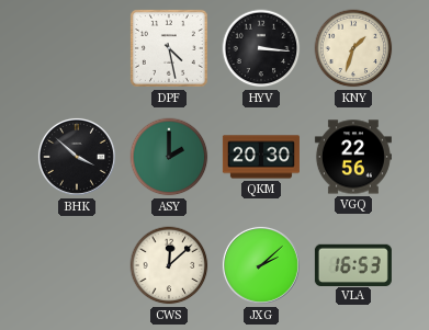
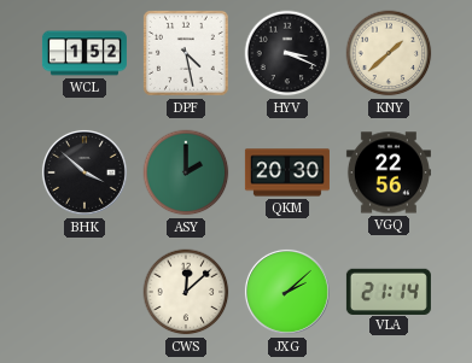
WCL: none -> 1:52 (85, 53)
HYV: 3:16 -> 3:19 (287, 53)
KNY: 1:33 -> 1:38 (389, 53)
VLA: 16:53 -> 21:14 (389, 291)
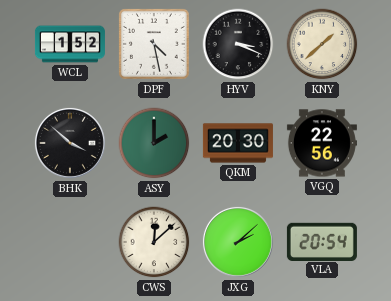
VLA: 21:14 -> 20:54 (322, 241)
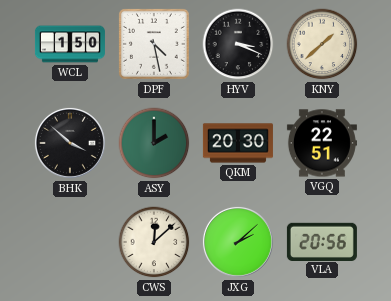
WCL: 1:52 -> 1:50 (70, 44)
VGQ: 22:56 -> 22:51 (322, 143)
VLA: 20:54 -> 20:56 (322, 241)
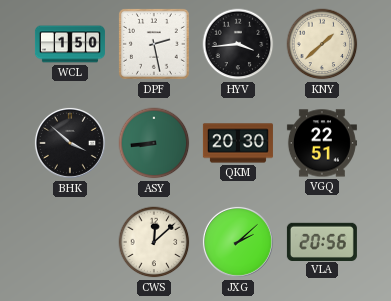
DPF: 4:28 -> 2:28 (154, 44)
HYV: 3:19 -> 3:44 (238, 44)
ASY: 2:00 -> 8:44 (154, 143)
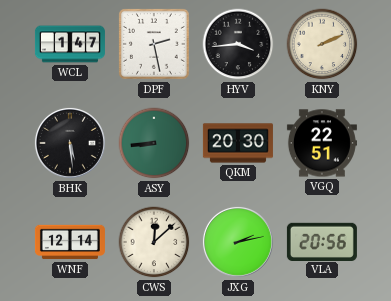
WCL: 1:50 -> 1:47 (70, 44)
KNY: 1:38 -> 2:11 (322, 44)
BHK: 3:52 -> 5:29 (70, 143)
WNF: none -> 12:14 (70, 242)
JXG: 2:08 -> 2:13 (238, 242)
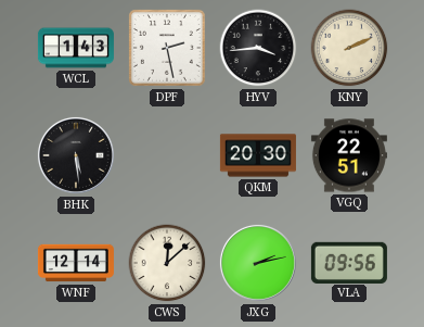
WCL: 1:47 -> 1:43 (76, 48)
ASY: 8:44 -> none (154, 143)
VLA: 20:56 -> 09:56 (349, 262)
